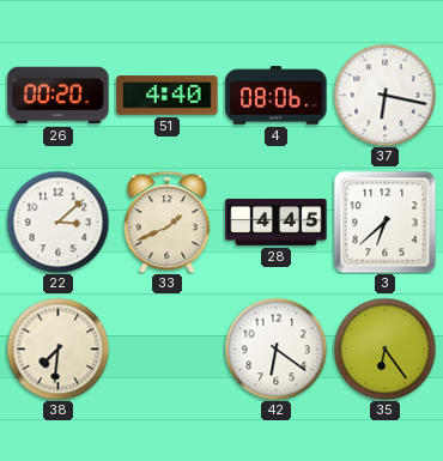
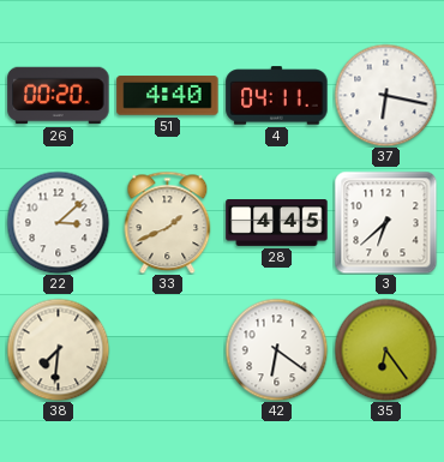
4: 08:06 -> 04:11 (277, 96)
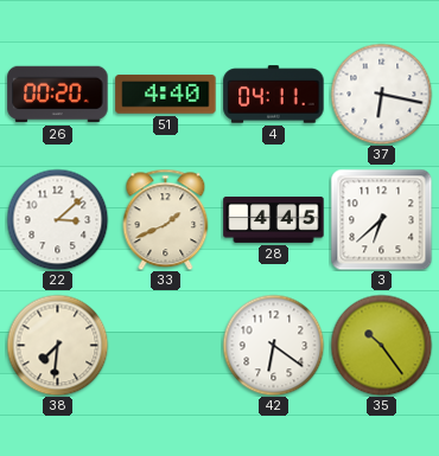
35: 6:24 -> 10:24 (381, 345)
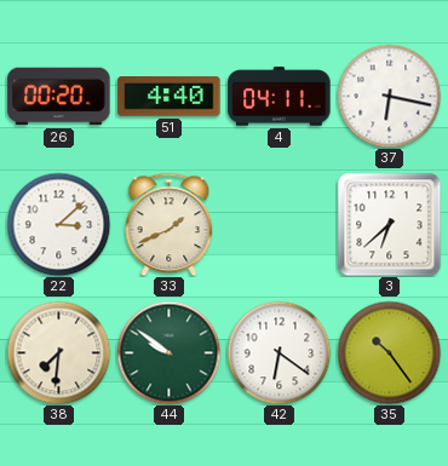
28: 4:45 -> none (274, 220)
44: none -> 9:51 (168, 352)
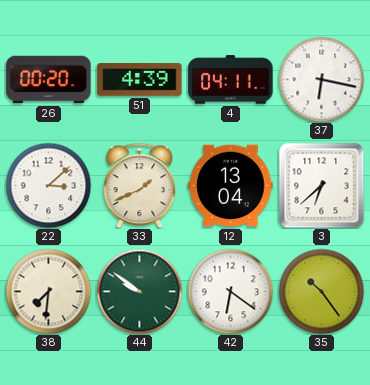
51: 4:40 -> 4:39 (140, 80)
12: none -> 13:04 (231, 186)
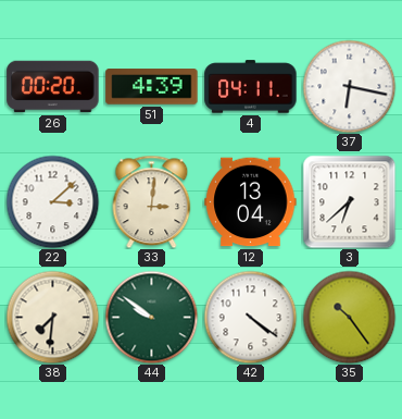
33: 1:41 -> 3:01 (152, 201)
42: 6:21 -> 4:21 (250, 317)
